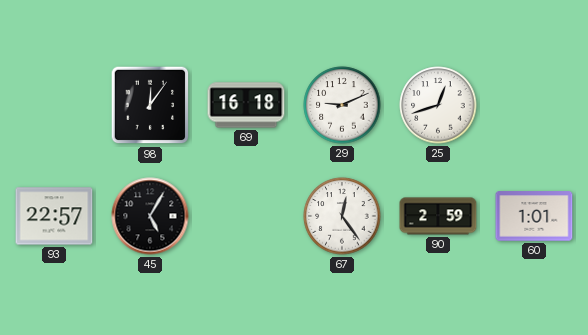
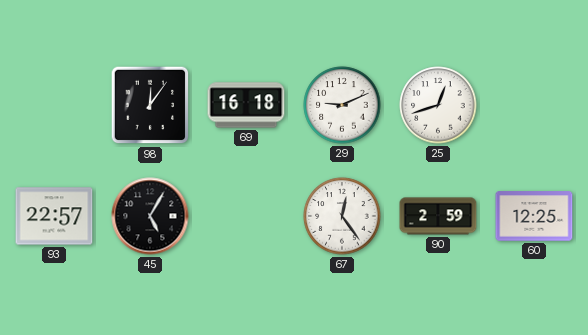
60: 1:01 -> 12:25 (534, 216)
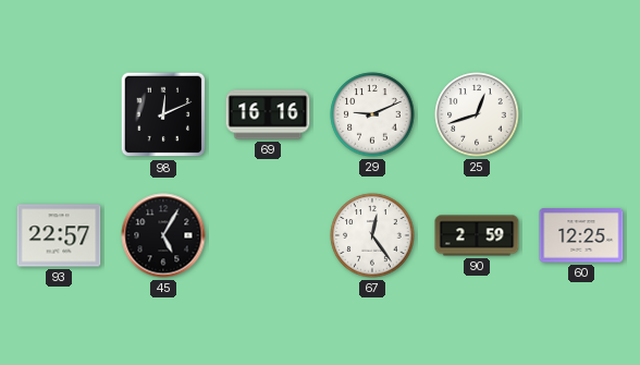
98: 12:06 -> 12:11 (163, 114)
69: 16:18 -> 16:16 (268, 114)
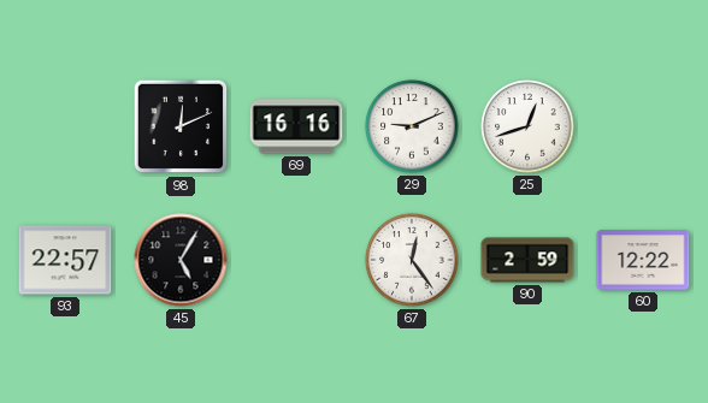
60: 12:25 -> 12:22 (643, 260)
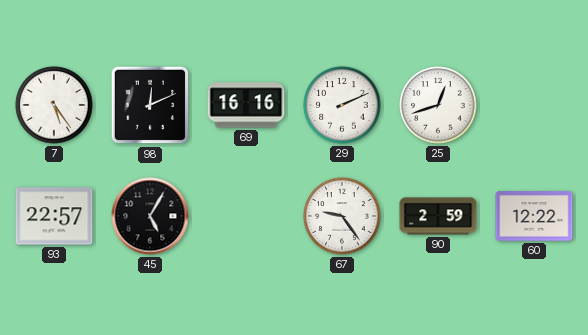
7: none -> 5:24 (54, 105)
29: 9:11 -> 2:11 (342, 105)
67: 12:24 -> 9:24 (342, 216)
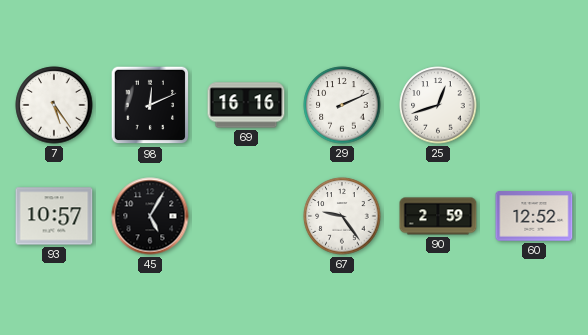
93: 22:57 -> 10:57 (54, 216)
60: 12:22 -> 12:52 (534, 216)
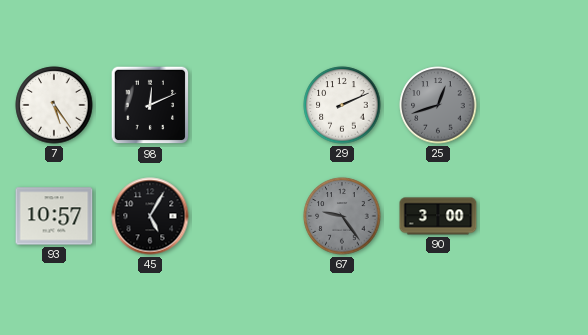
69: 16:16 -> none (246, 105)
25 dial: white -> grey (438, 105)
67 dial: white -> grey (342, 216)
90: 2:59 -> 3:00 (438, 216)
60: 12:52 -> none (534, 216)
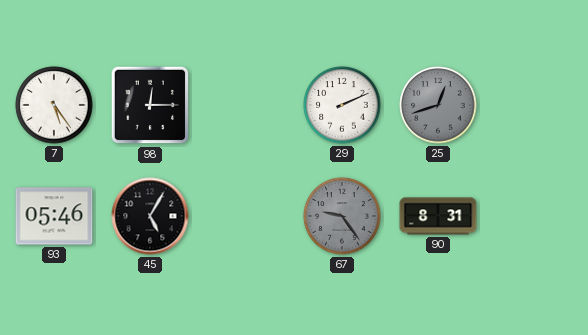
98: 12:11 -> 12:15 (150, 105)
93: 10:57 -> 05:46 (54, 216)
90: 3:00 -> 8:31 (438, 216)
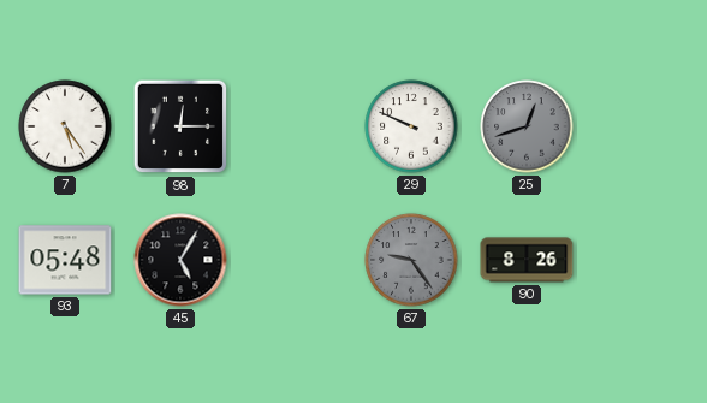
29: 2:11 -> 9:49 (411, 126)
93: 05:46 -> 05:48 (65, 260)
90: 8:31 -> 8:26 (527, 260)
